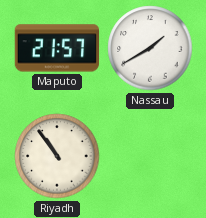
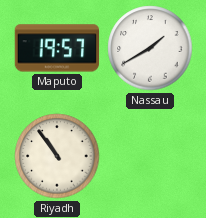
Maputo: 21:57 -> 19:57 (57, 48)
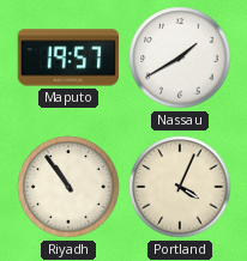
Portland: none -> 4:04 (180, 187)
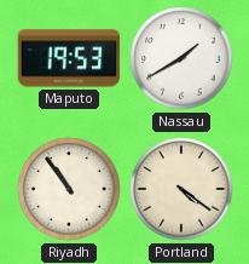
Maputo: 19:57 -> 19:53 (69, 58)
Portland: 4:04 -> 4:21 (181, 189)
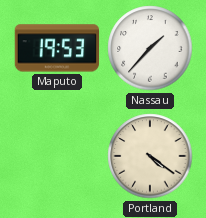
Nassau: 1:40 -> 1:37 (150, 48)
Riyadh: 10:54 -> none (69, 189)
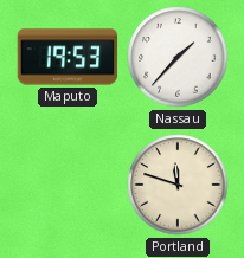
Portland: 4:21 -> 11:48 (178, 185)
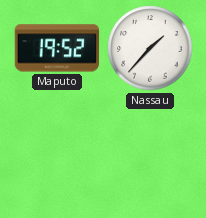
Maputo: 19:53 -> 19:52 (57, 48)
Portland: 11:48 -> none (178, 185)
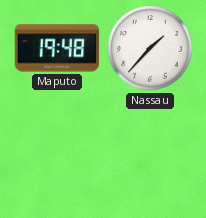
Maputo: 19:52 -> 19:48 (57, 48)
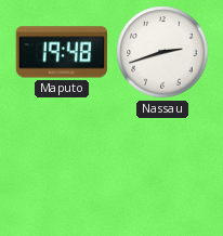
Nassau: 1:37 -> 2:42 (162, 52)
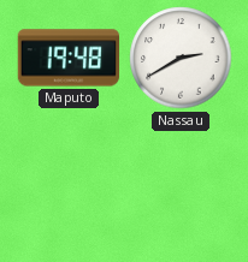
Nassau: 2:42 -> 2:40 (181, 58)
